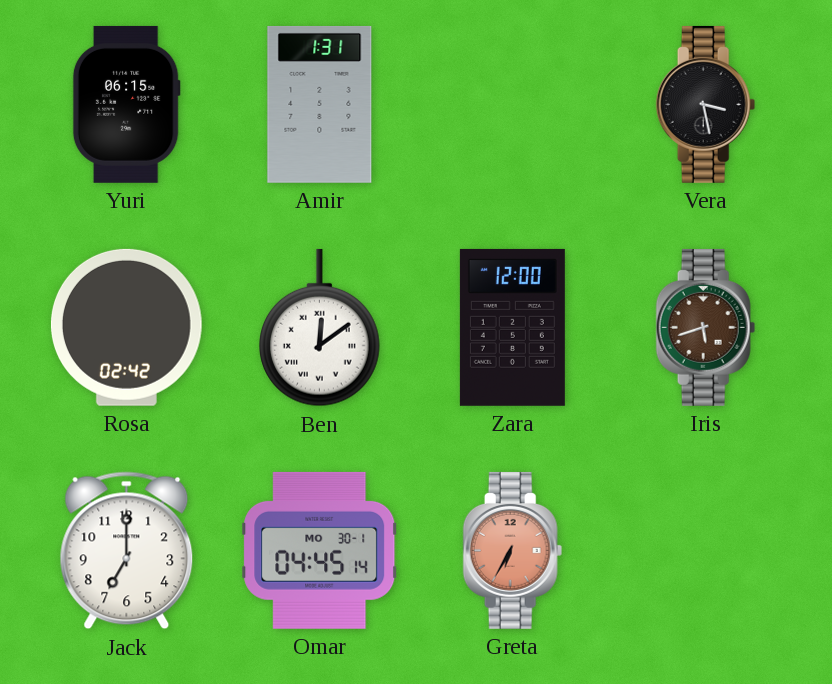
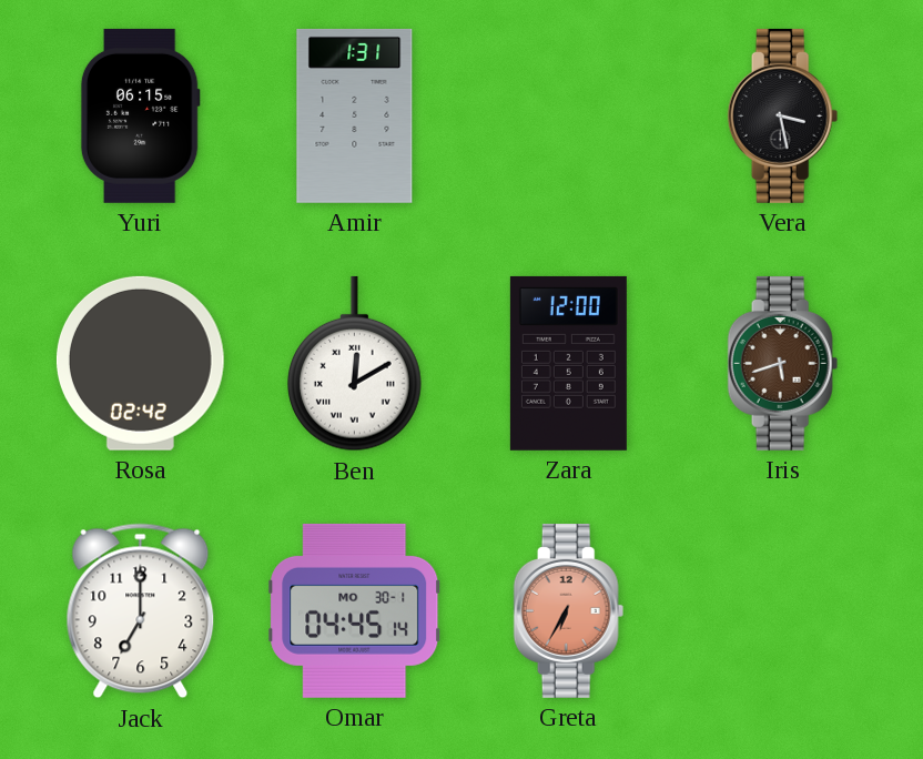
Ben: 12:09 -> 12:10 (355, 364)
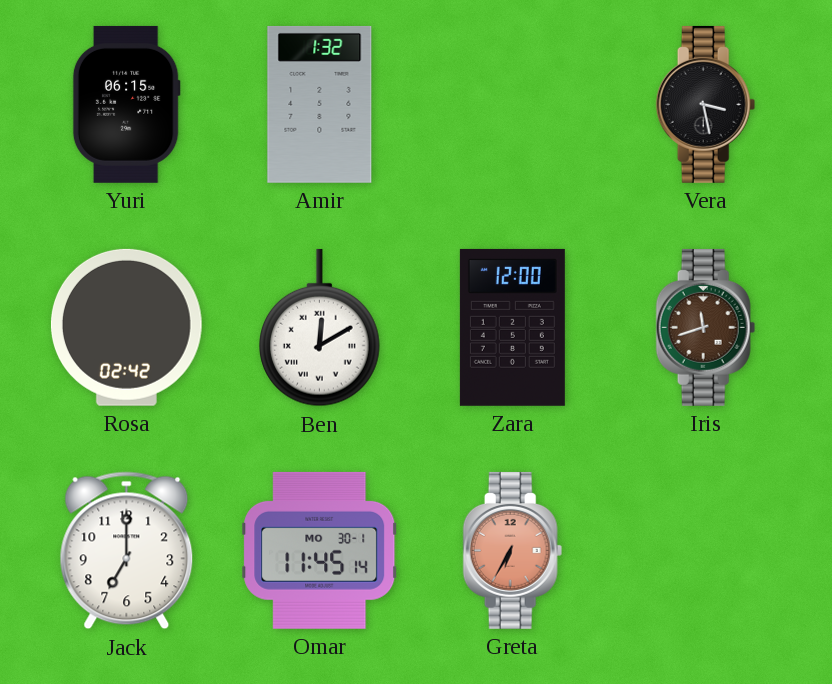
Amir: 1:31 -> 1:32 (320, 104)
Iris: 5:42 -> 11:42 (706, 327)
Omar: 04:45 -> 11:45 (320, 550)
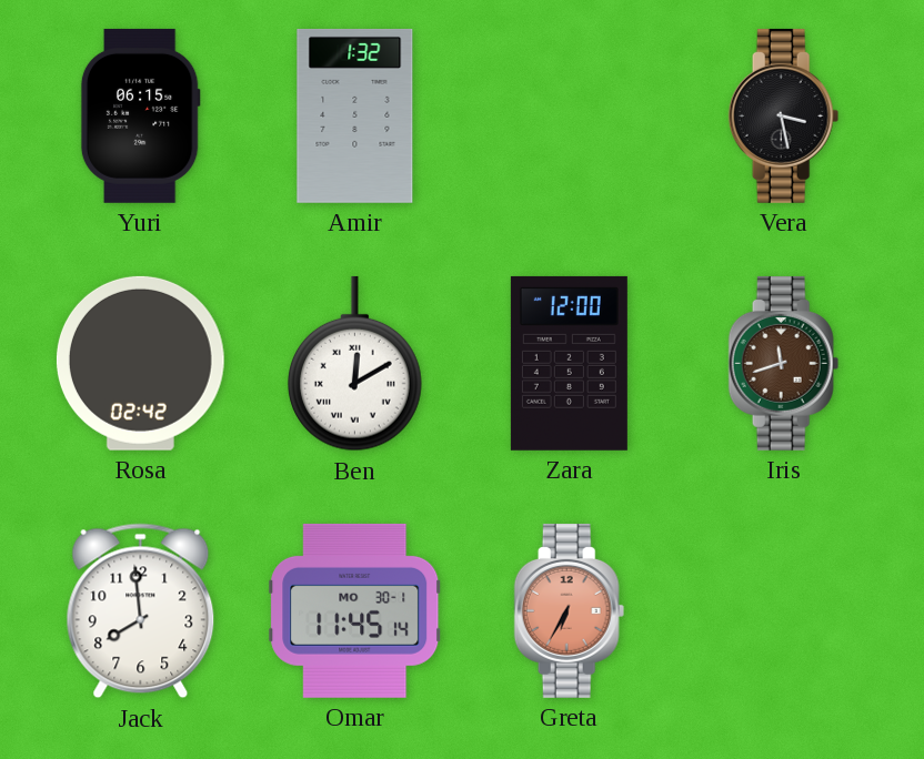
Jack: 7:00 -> 7:59 (141, 611)
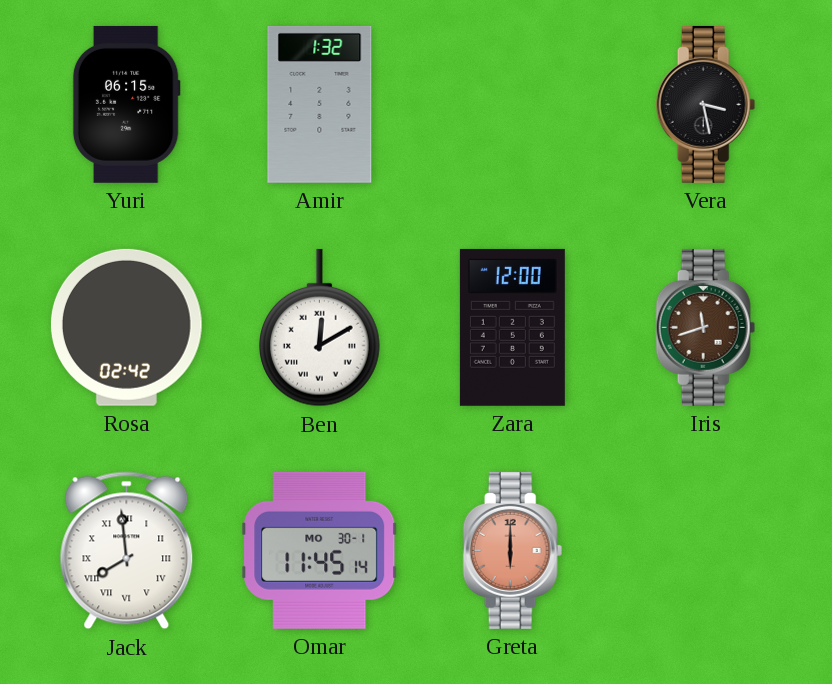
Jack numerals: Arabic -> Roman (127, 551)
Greta: 6:35 -> 6:00 (513, 550)
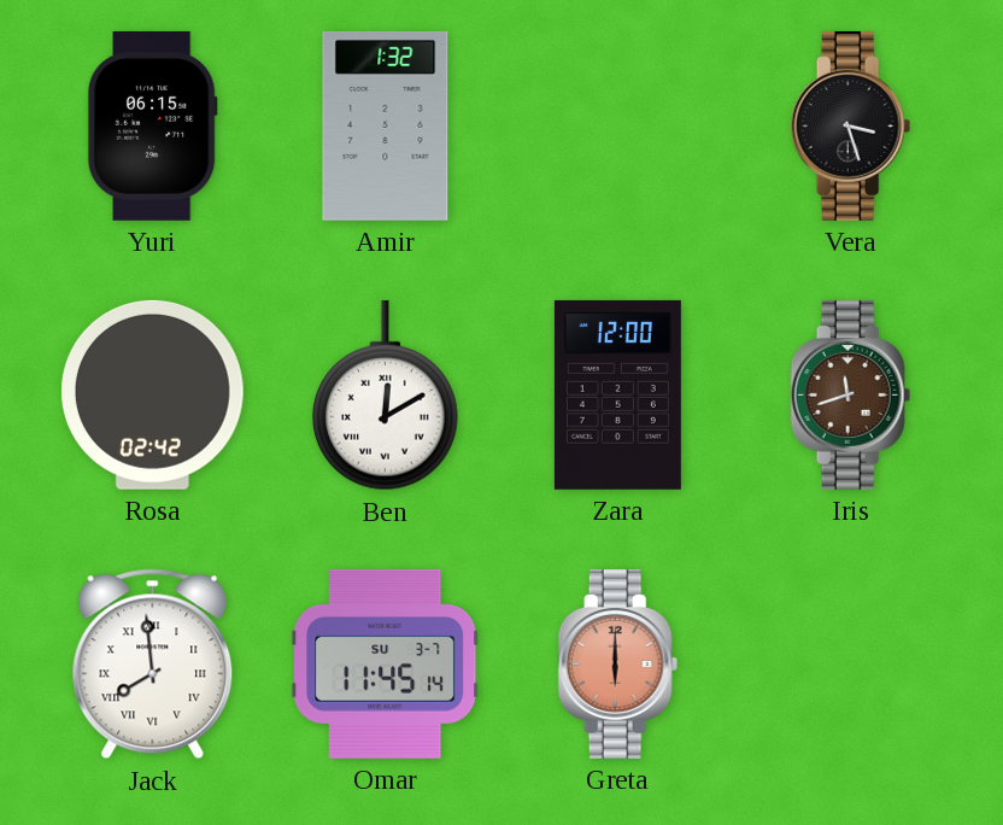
Vera: 3:28 -> 3:27 (851, 125)
Omar date: MO 30-1 -> SU 3-7 (386, 663)
